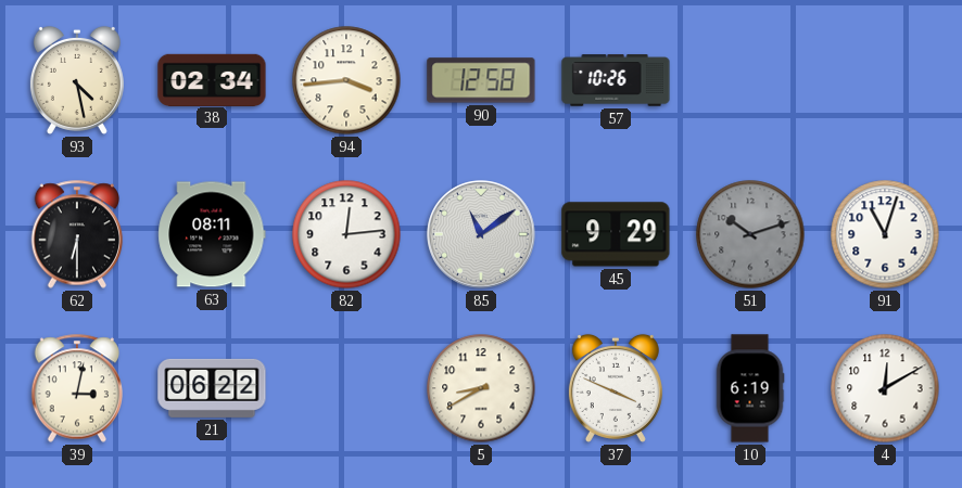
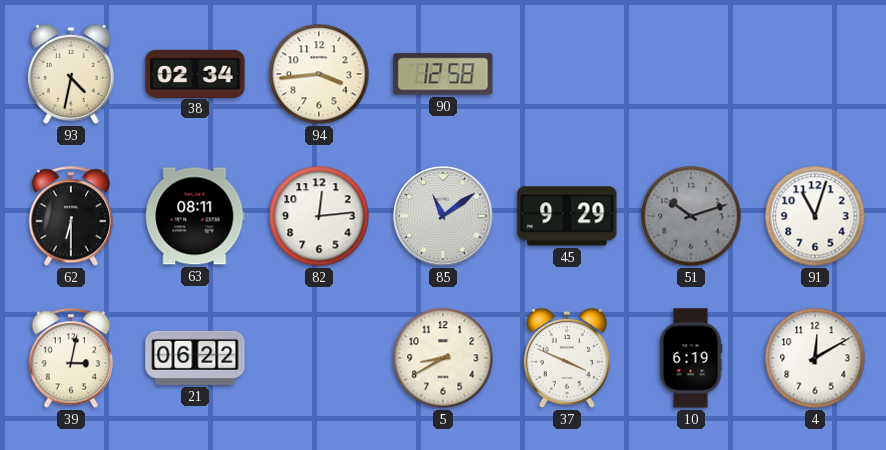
93: 4:28 -> 4:32 (71, 74)
57: 10:26 -> none (616, 80)
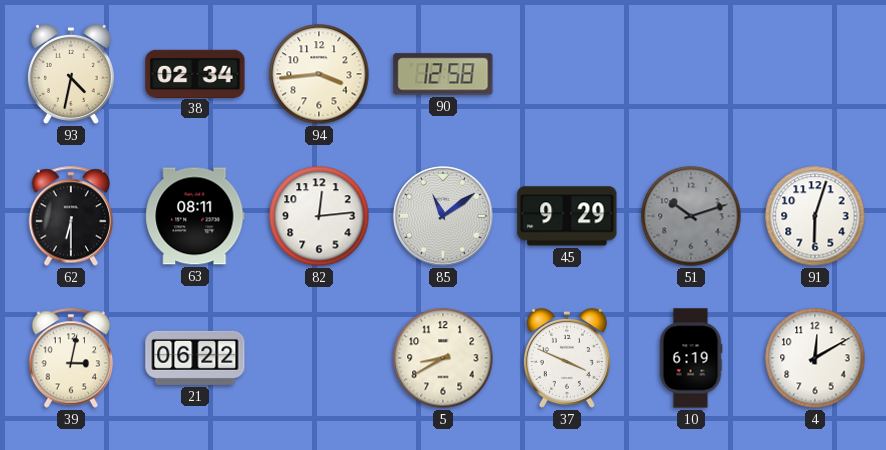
91: 11:03 -> 6:03 (815, 216)
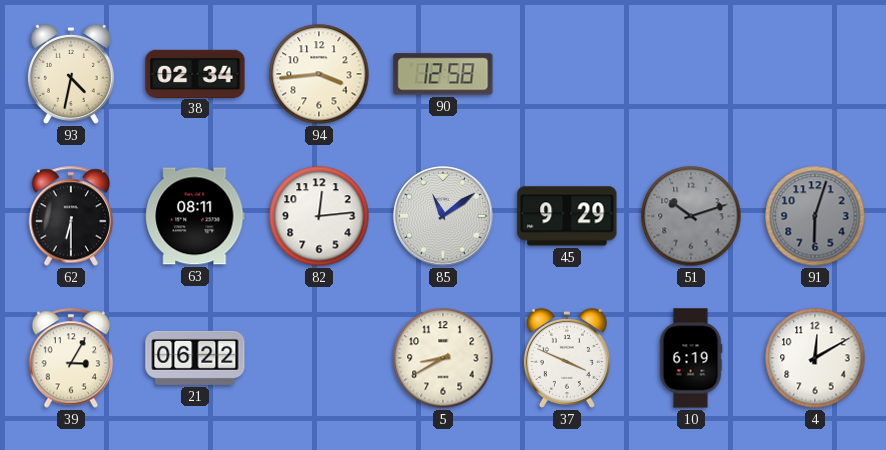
91 dial: white -> grey (815, 216)
39: 3:02 -> 3:05 (71, 358)
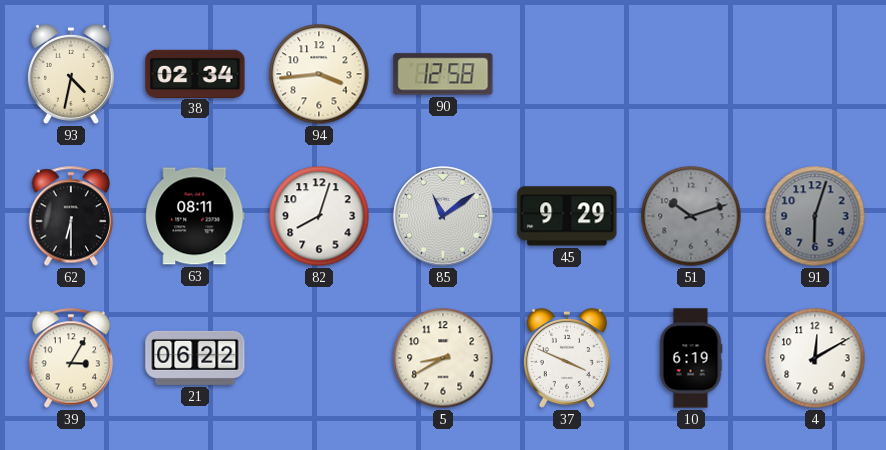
82: 12:14 -> 8:03 (319, 216)
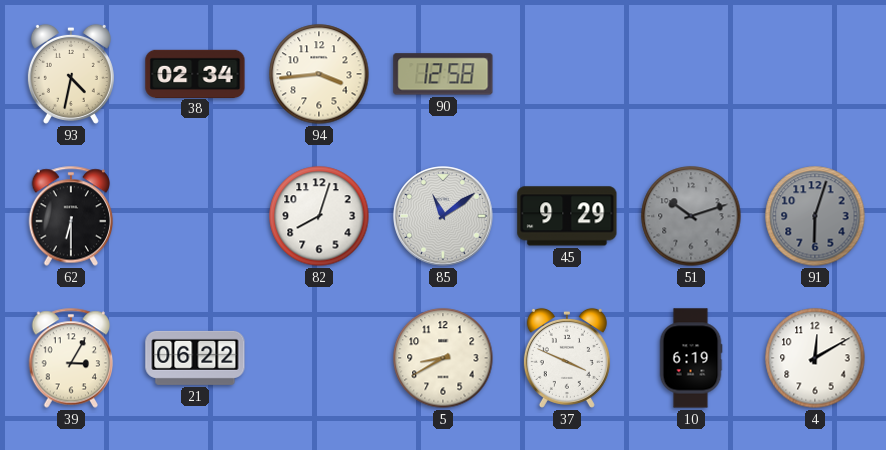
63: 08:11 -> none (195, 216)
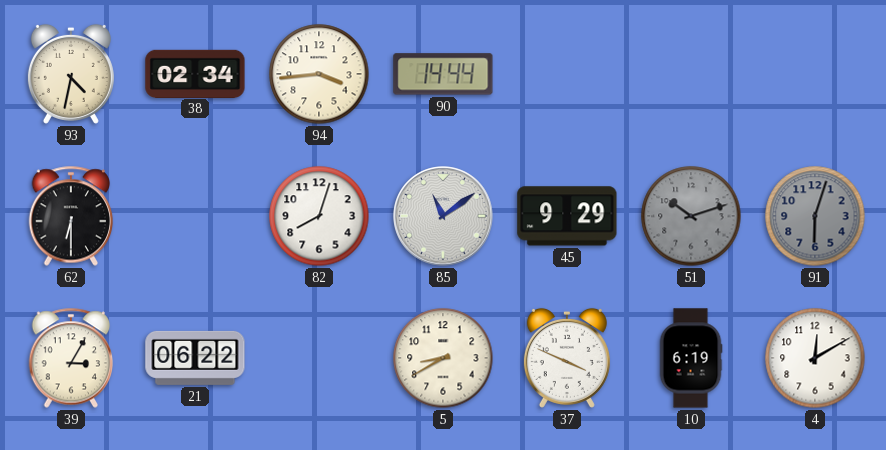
90: 12:58 -> 14:44 (443, 74)
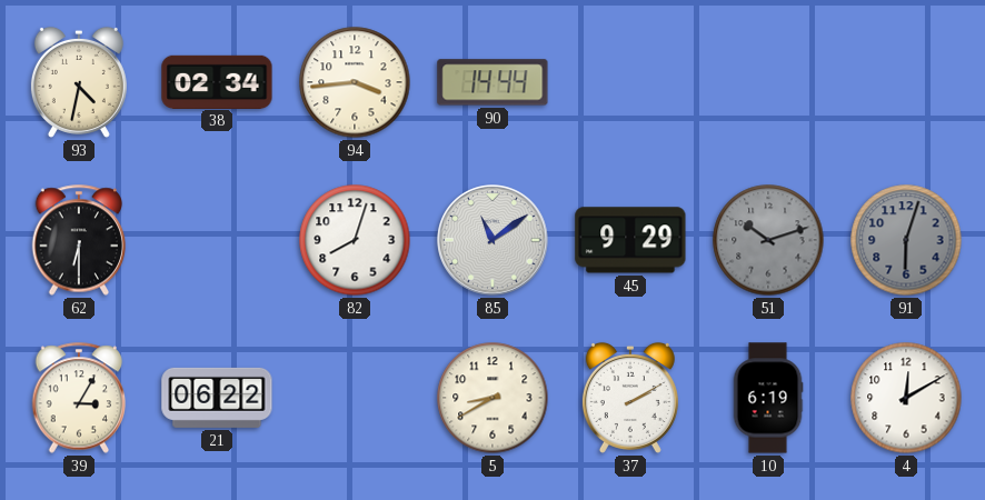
37: 3:49 -> 2:10 (630, 398)
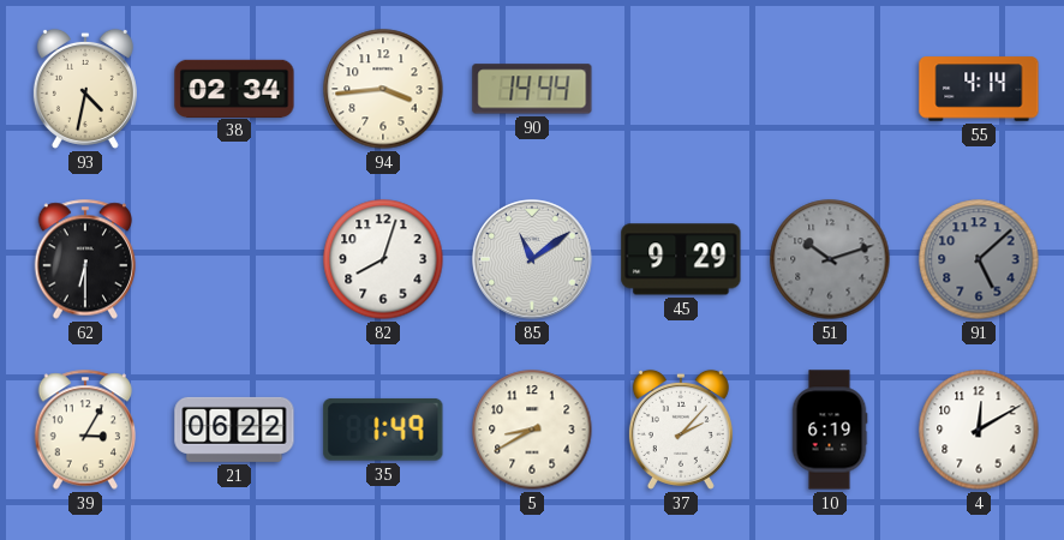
55: none -> 4:14 (979, 89)
91: 6:03 -> 5:08 (979, 259)
35: none -> 1:49 (383, 430)
37: 2:10 -> 2:07 (681, 430)
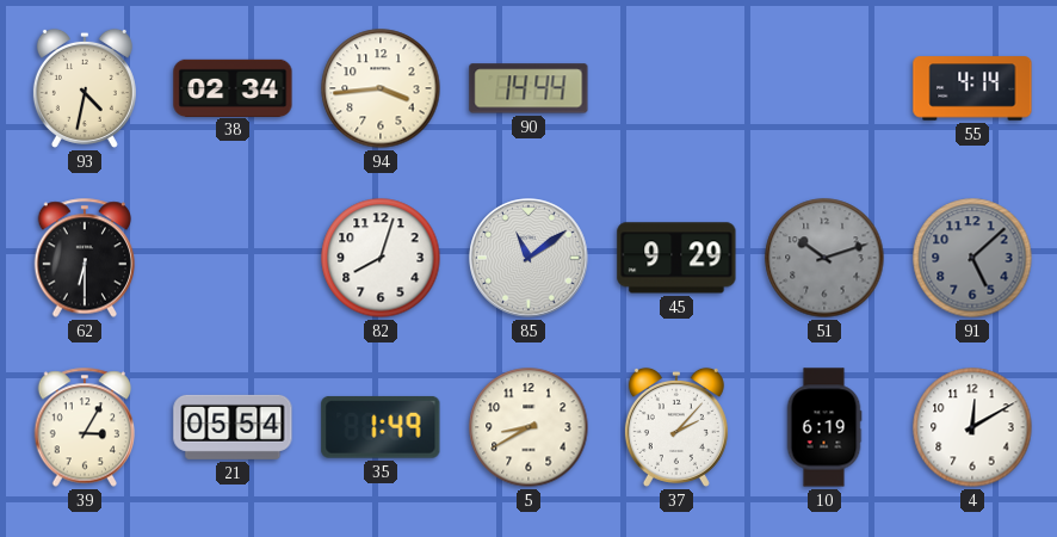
21: 06:22 -> 05:54 (233, 427)
